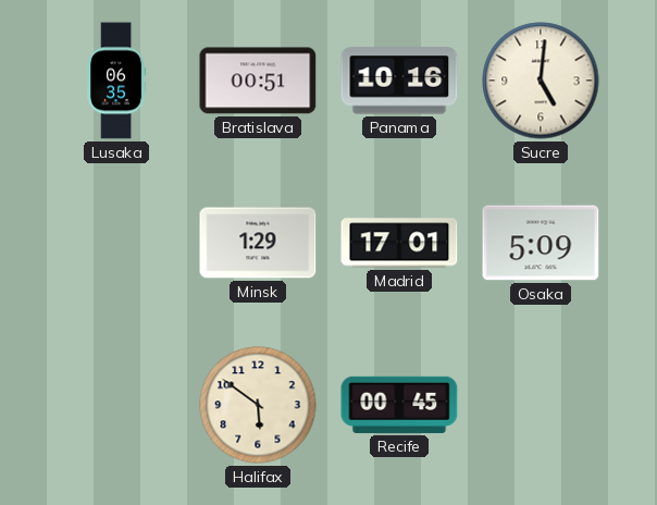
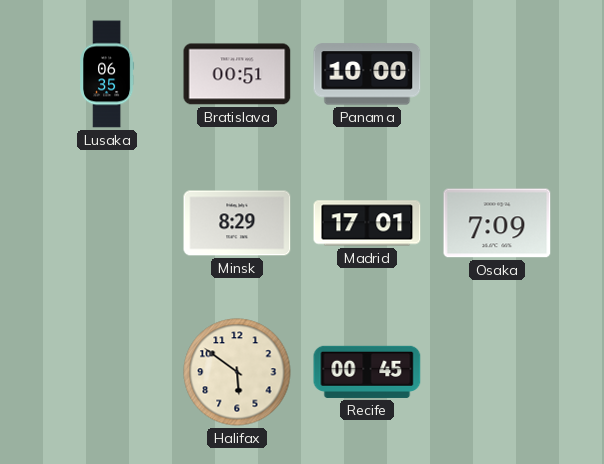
Panama: 10:16 -> 10:00 (367, 74)
Sucre: 5:01 -> none (541, 81)
Minsk: 1:29 -> 8:29 (237, 223)
Osaka: 5:09 -> 7:09 (497, 223)
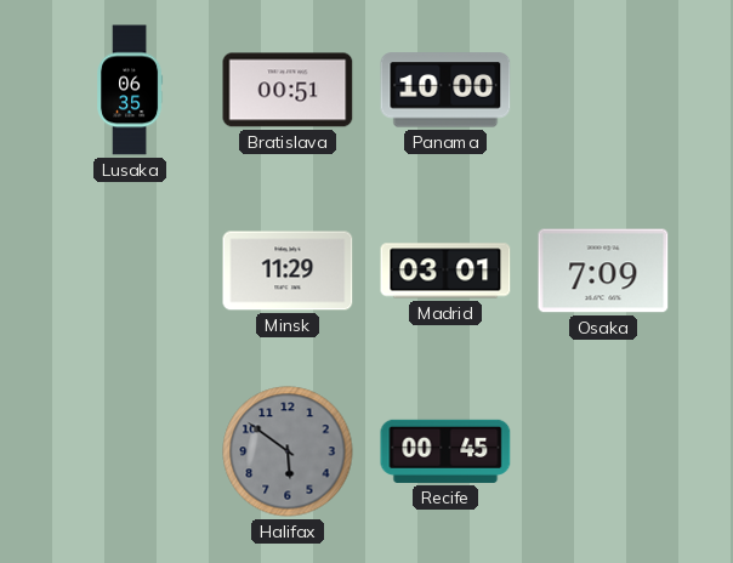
Minsk: 8:29 -> 11:29 (288, 271)
Madrid: 17:01 -> 03:01 (445, 271)
Halifax dial: cream -> grey (288, 451)
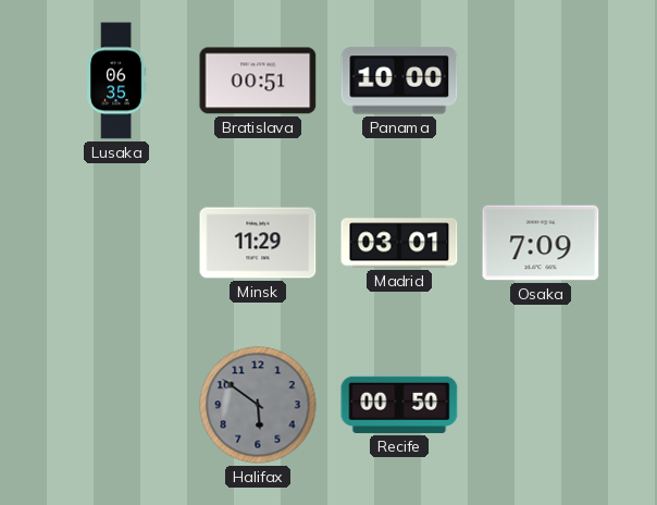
Recife: 00:45 -> 00:50 (399, 405)
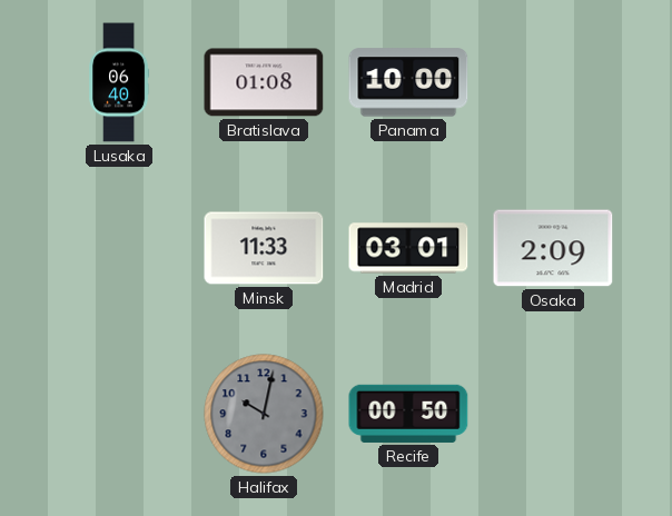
Lusaka: 06:35 -> 06:40 (119, 82)
Bratislava: 00:51 -> 01:08 (264, 82)
Minsk: 11:29 -> 11:33 (264, 248)
Osaka: 7:09 -> 2:09 (553, 248)
Halifax: 5:51 -> 10:02 (264, 414)
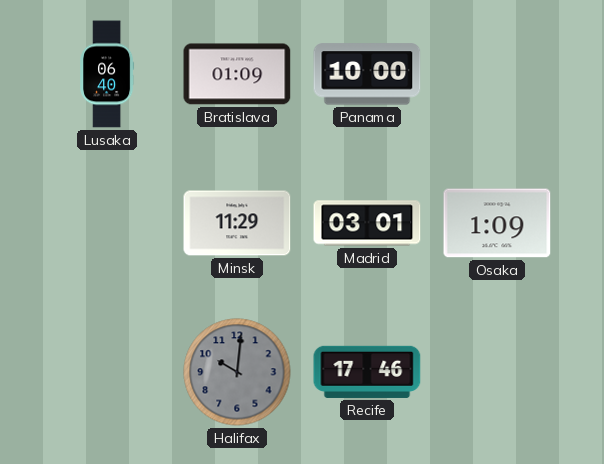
Bratislava: 01:08 -> 01:09 (237, 74)
Minsk: 11:33 -> 11:29 (237, 223)
Osaka: 2:09 -> 1:09 (497, 223)
Halifax: 10:02 -> 10:01 (237, 372)
Recife: 00:50 -> 17:46 (367, 372)
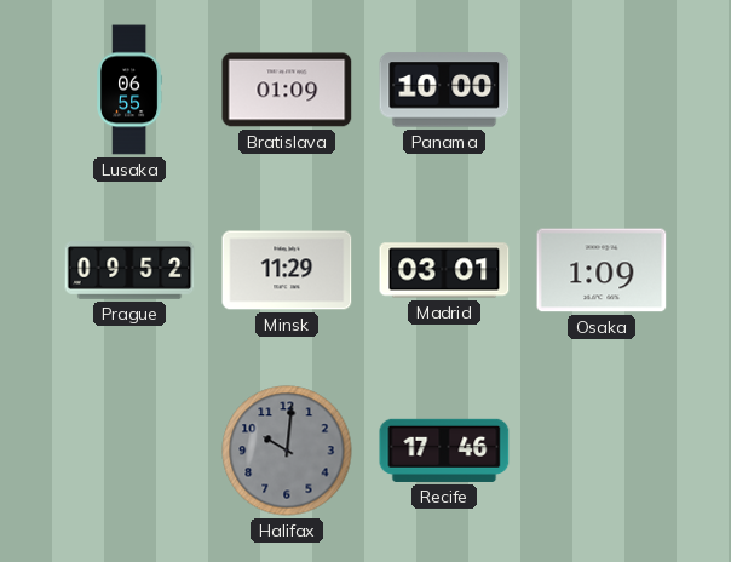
Lusaka: 06:40 -> 06:55 (129, 90)
Prague: none -> 09:52 (129, 271)
